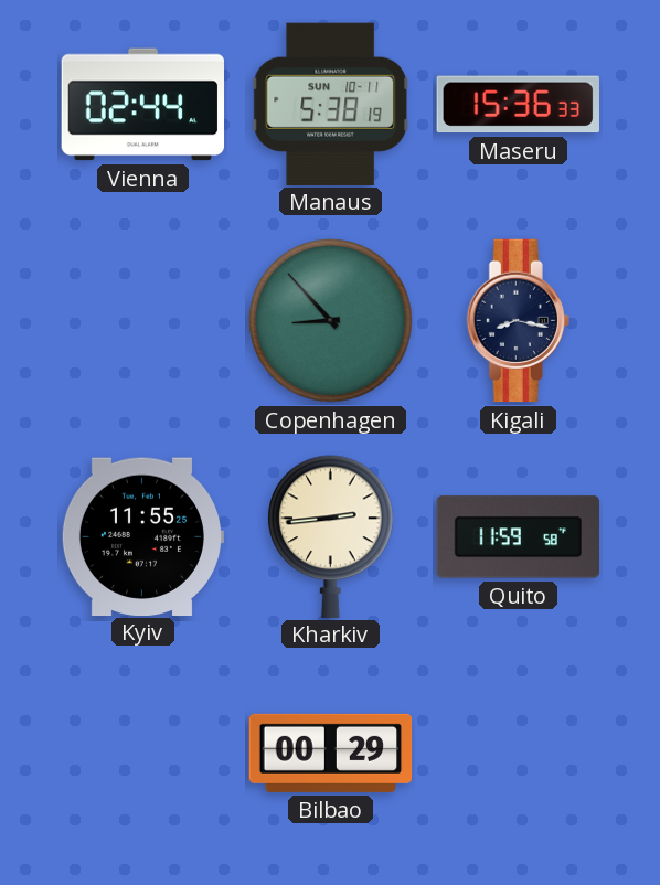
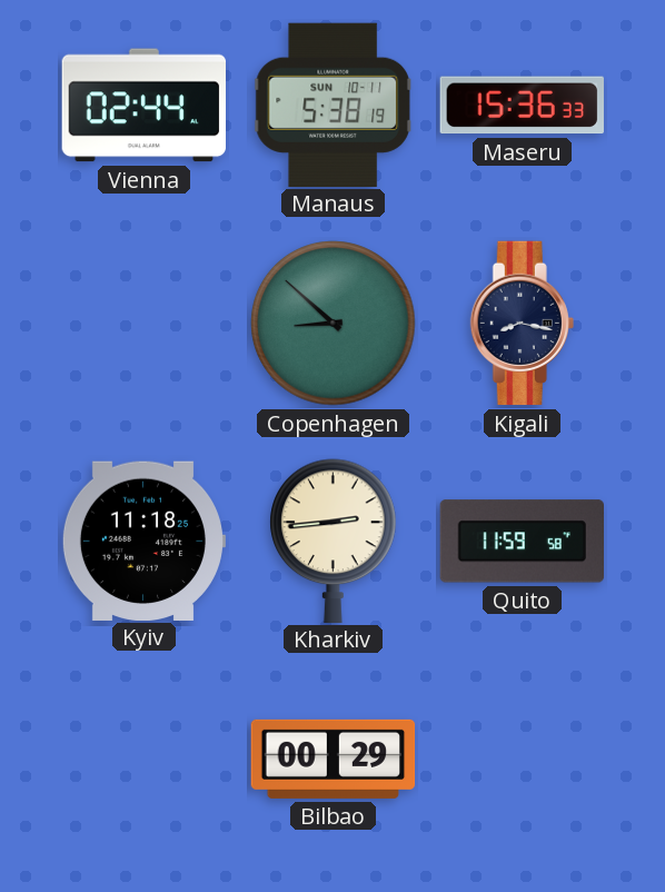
Copenhagen: 8:53 -> 8:52 (334, 324)
Kyiv: 11:55 -> 11:18 (142, 541)
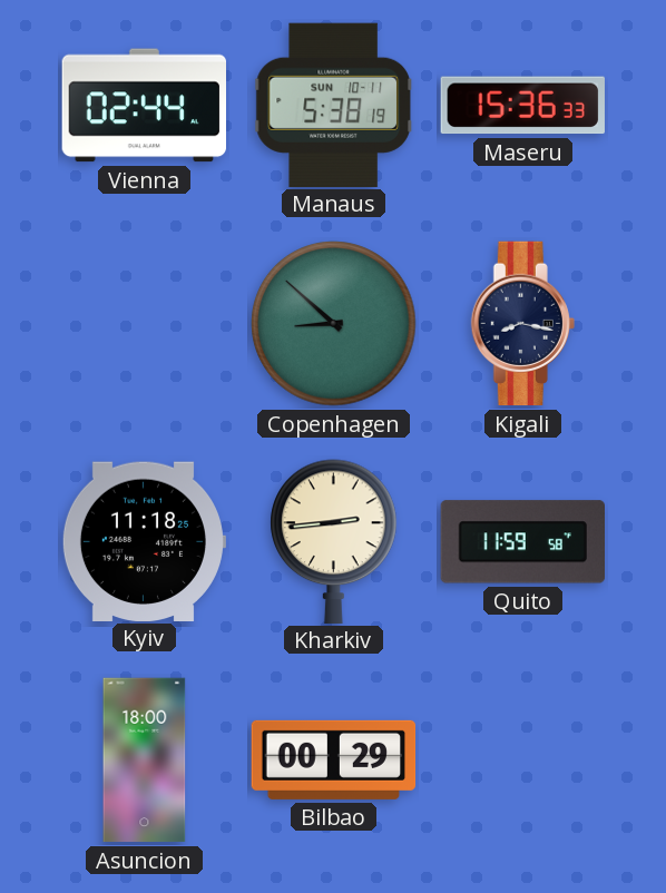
Asuncion: none -> 18:00 (145, 760)
